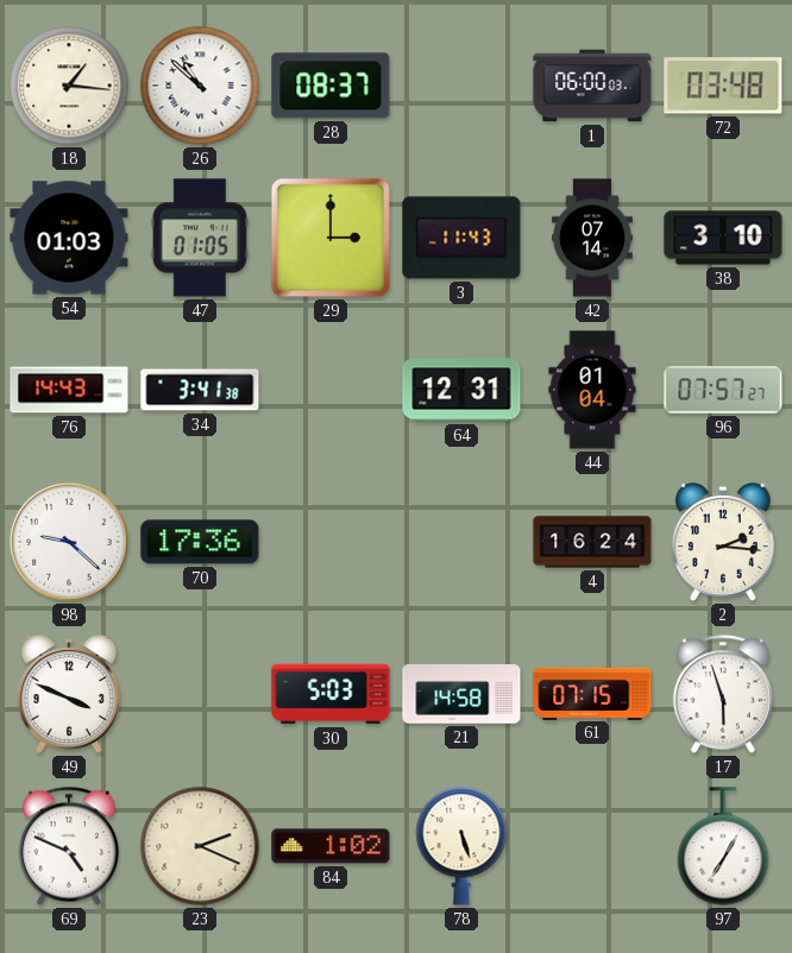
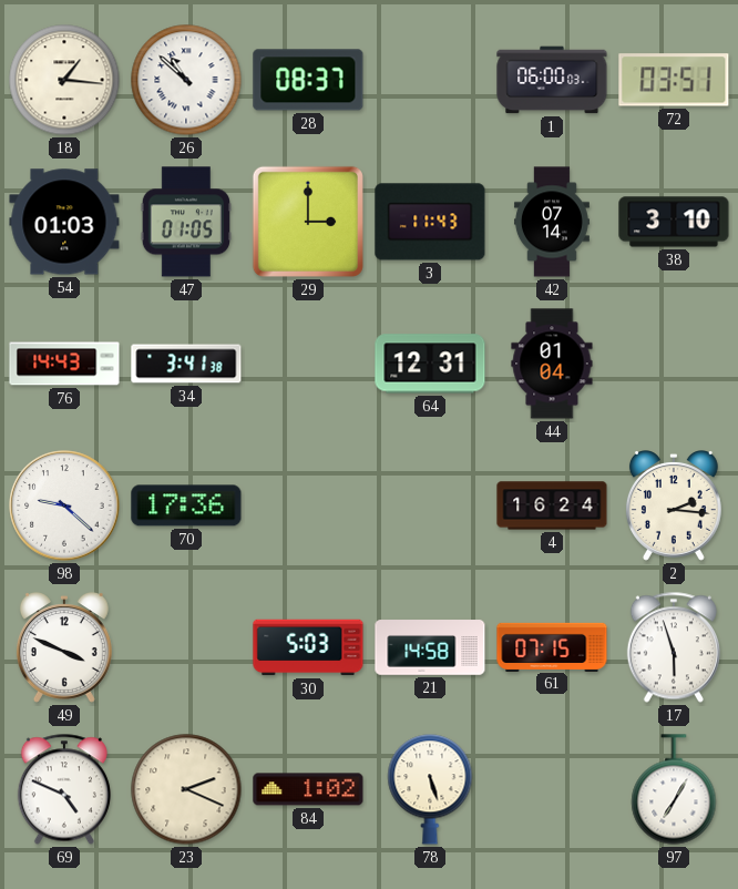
72: 03:48 -> 03:51 (674, 80)
96: 07:57 -> none (723, 390)
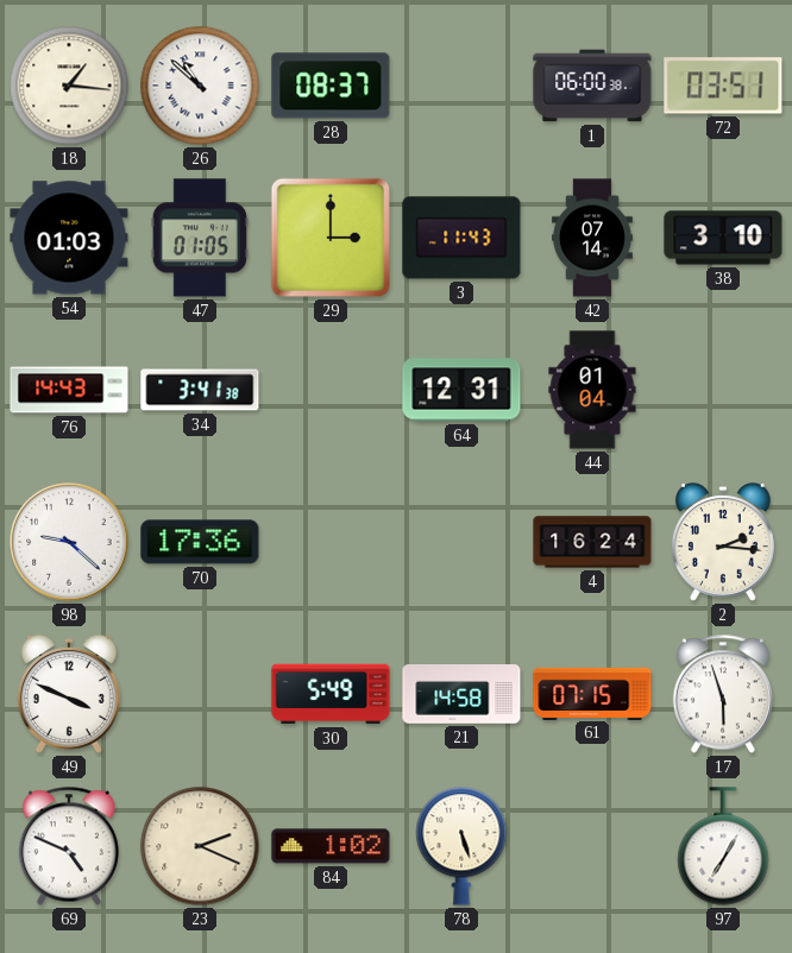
1: 06:00:03 -> 06:00:38 (592, 86)
30: 5:03 -> 5:49 (331, 694)
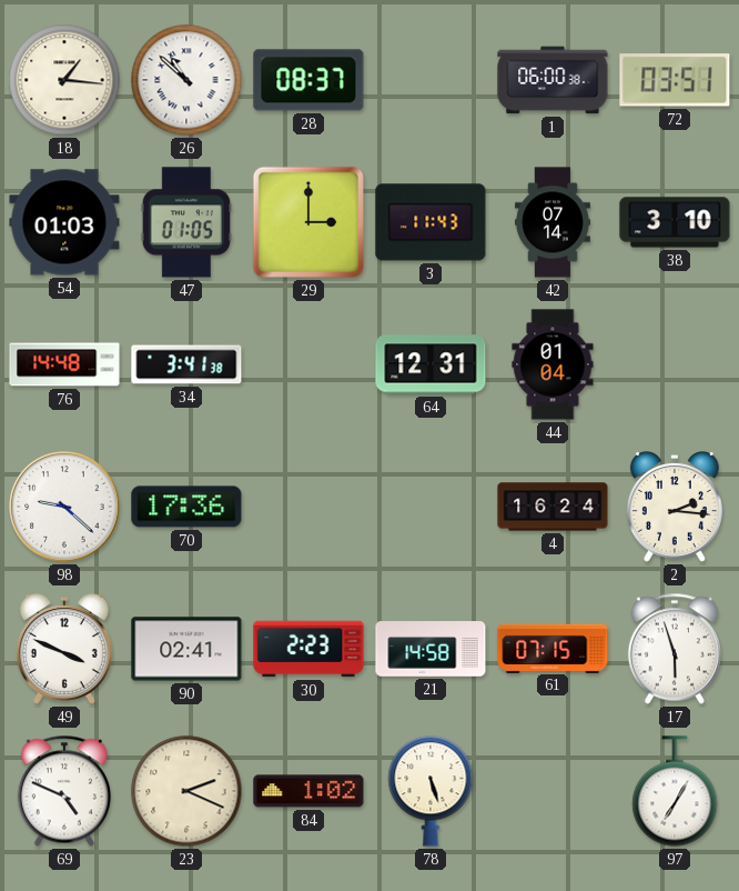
76: 14:43 -> 14:48 (64, 364)
90: none -> 02:41 (186, 649)
30: 5:49 -> 2:23 (308, 649)
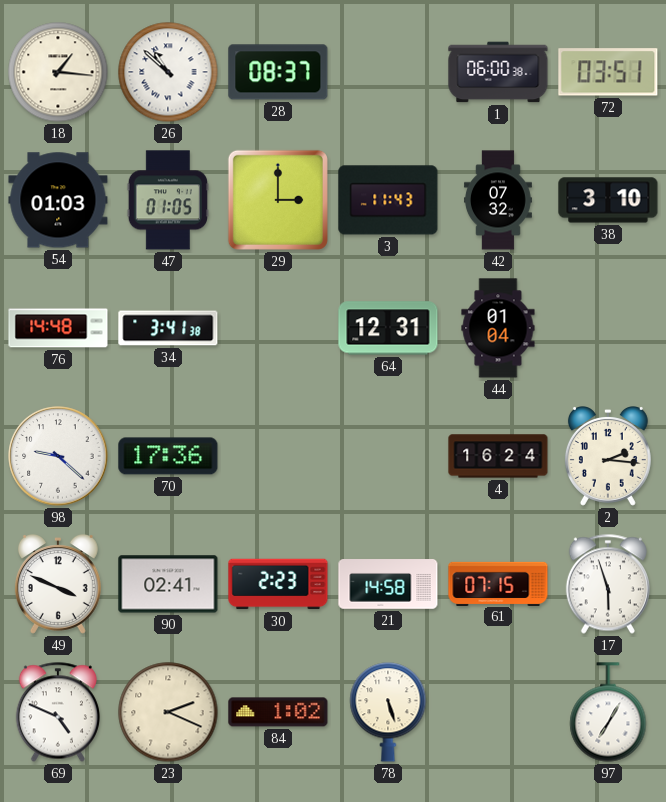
42: 07:14 -> 07:32 (498, 200)
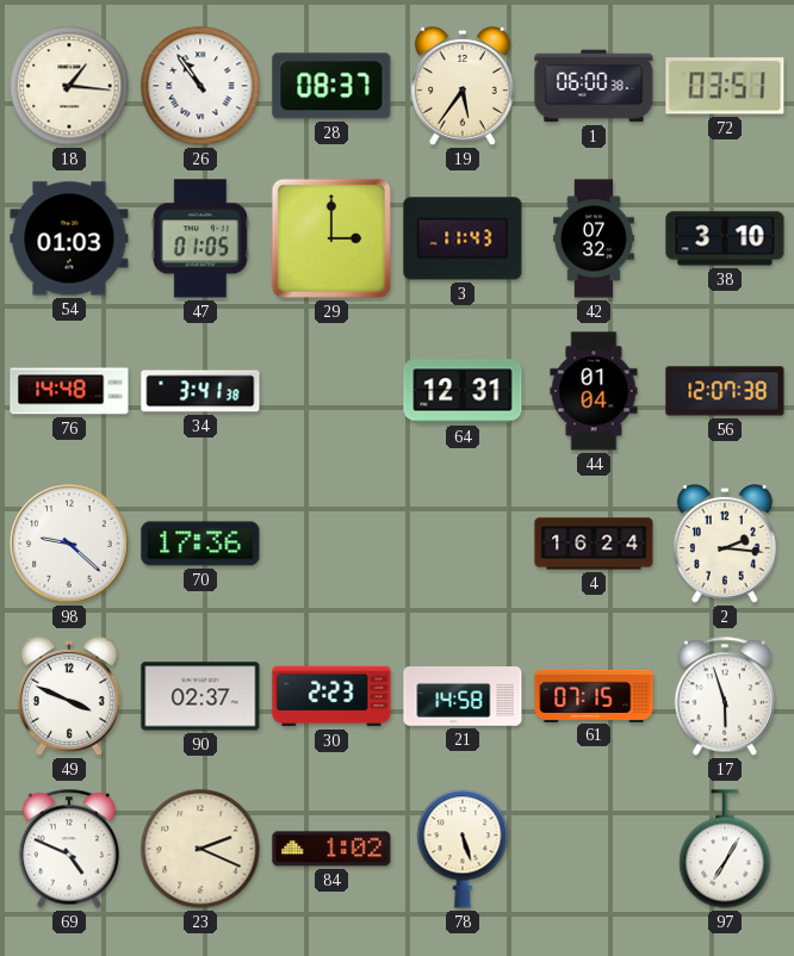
26: 10:52 -> 10:54 (200, 86)
19: none -> 5:36 (463, 86)
56: none -> 12:07 (725, 391)
90: 02:41 -> 02:37 (200, 696)
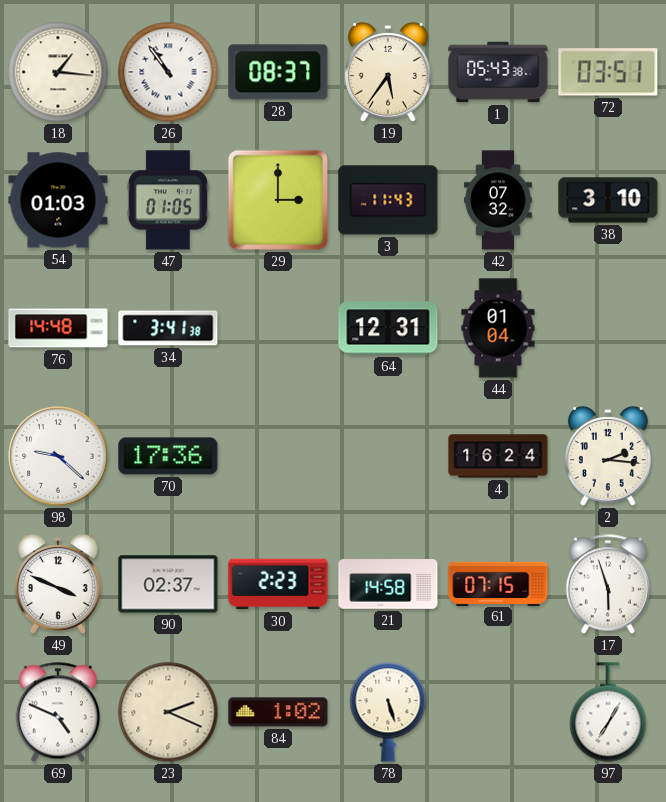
1: 06:00 -> 05:43 (498, 72)
56: 12:07 -> none (725, 391)
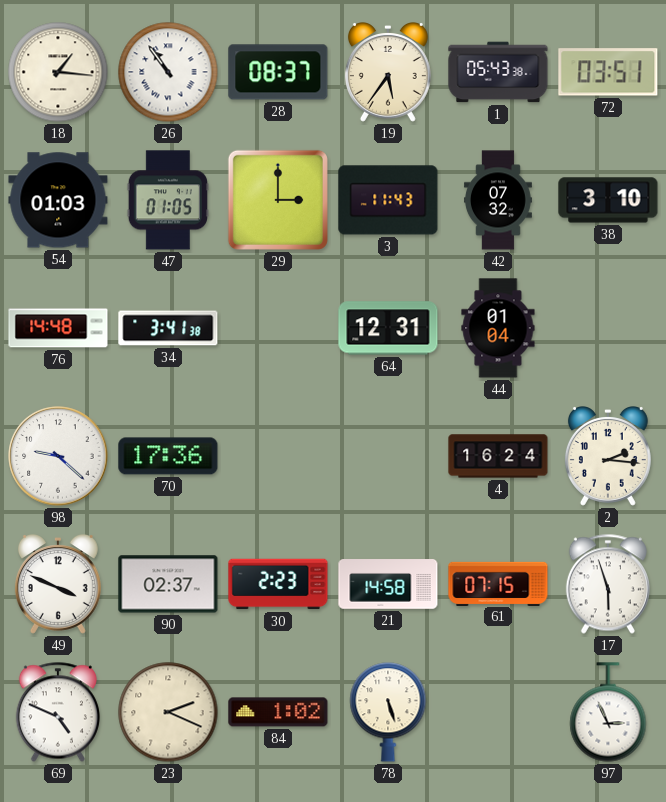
97: 7:05 -> 2:56 (608, 712)
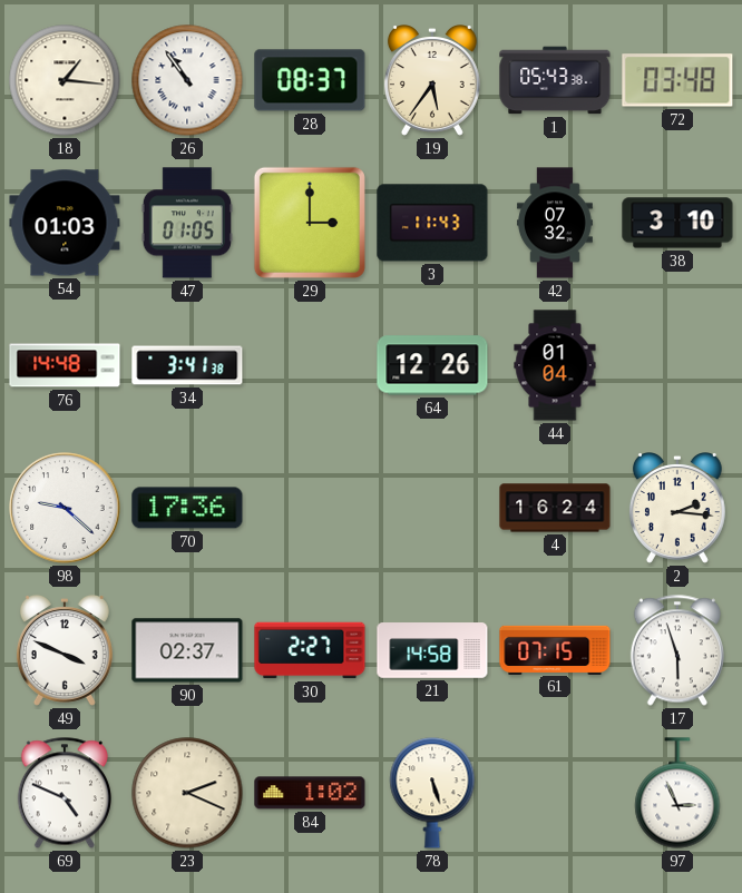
72: 03:51 -> 03:48 (677, 80)
64: 12:31 -> 12:26 (432, 365)
30: 2:23 -> 2:27 (310, 650)
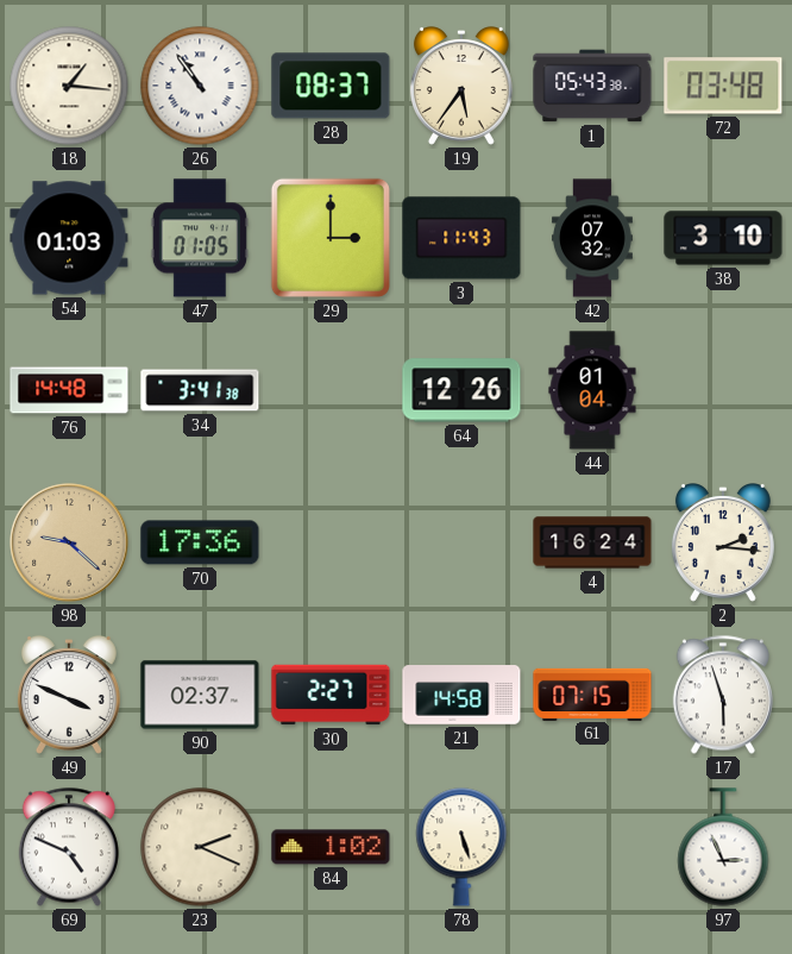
98 dial: white -> champagne (69, 542)
